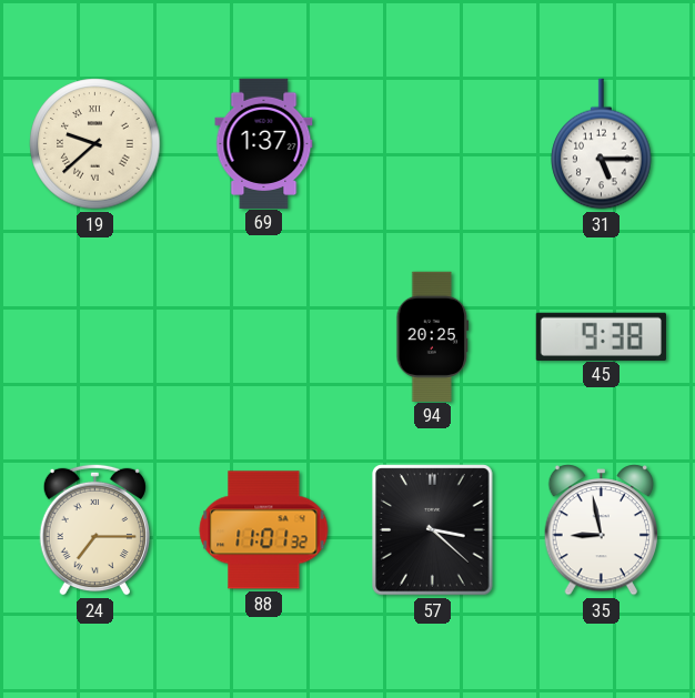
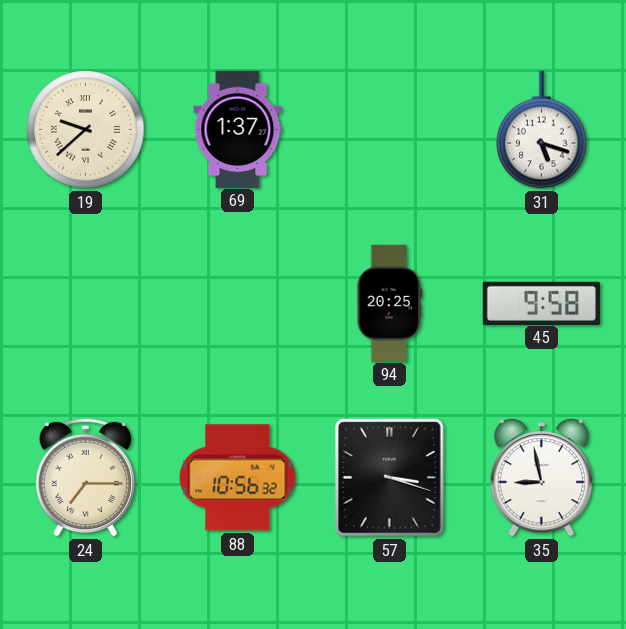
31: 5:15 -> 5:18 (542, 130)
45: 9:38 -> 9:58 (541, 303)
88: 11:01 -> 10:56 (238, 478)
57: 3:22 -> 3:18 (390, 478)
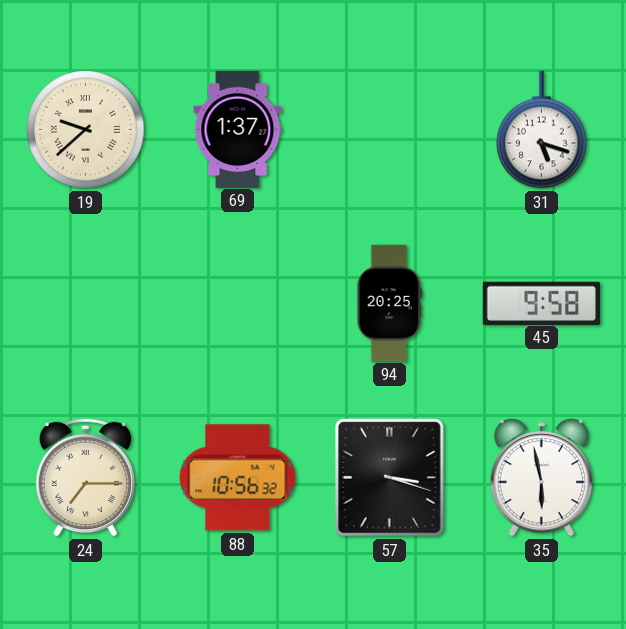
35: 8:58 -> 5:58 (542, 478)
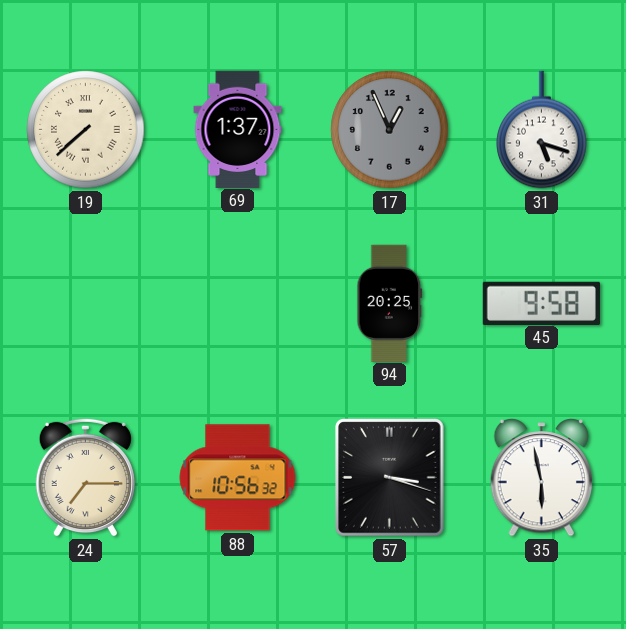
19: 9:38 -> 7:38 (86, 130)
17: none -> 12:56 (390, 130)
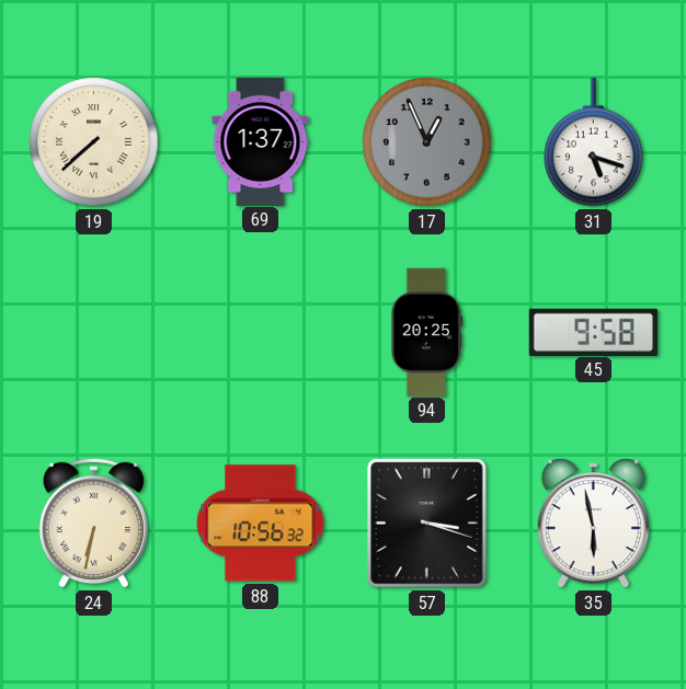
24: 7:15 -> 6:32 (93, 523)
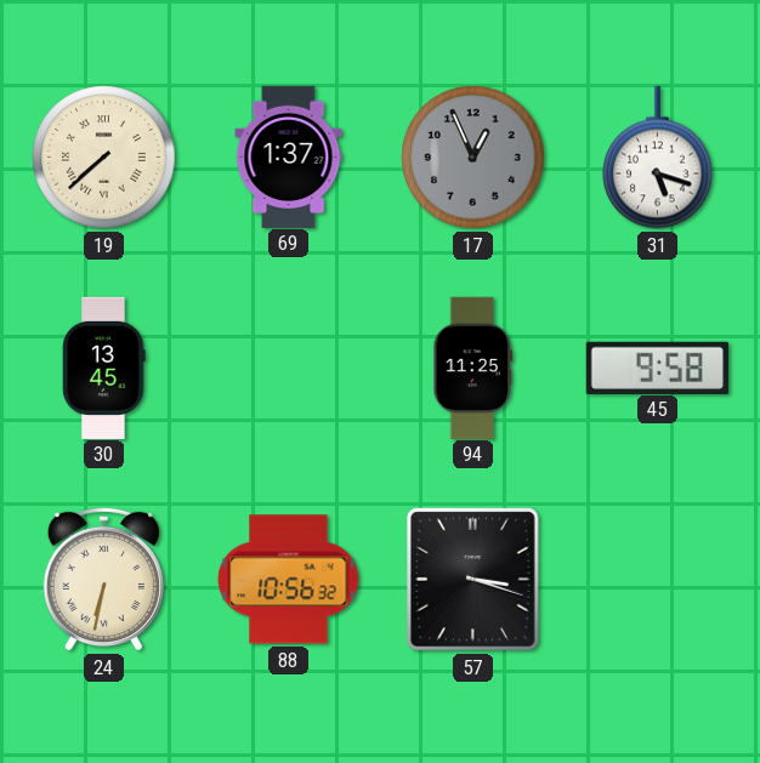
30: none -> 13:45 (104, 368)
94: 20:25 -> 11:25 (473, 368)
35: 5:58 -> none (594, 524)
